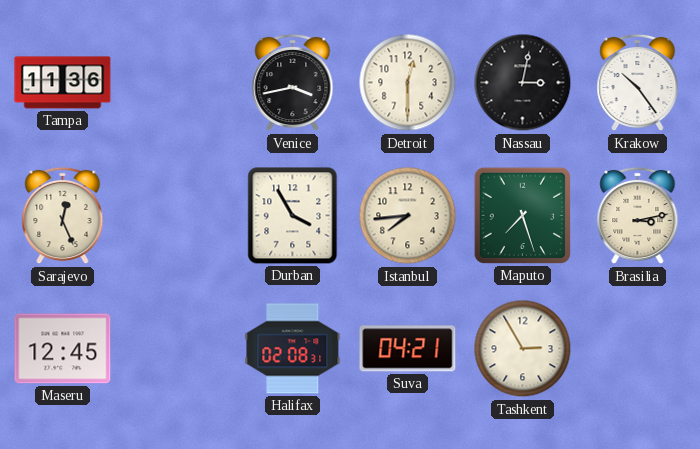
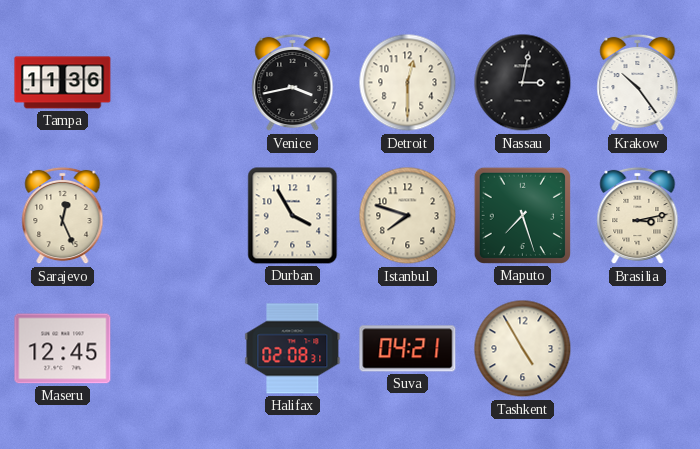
Istanbul: 7:44 -> 7:48 (408, 216)
Tashkent: 2:55 -> 4:55 (523, 349)
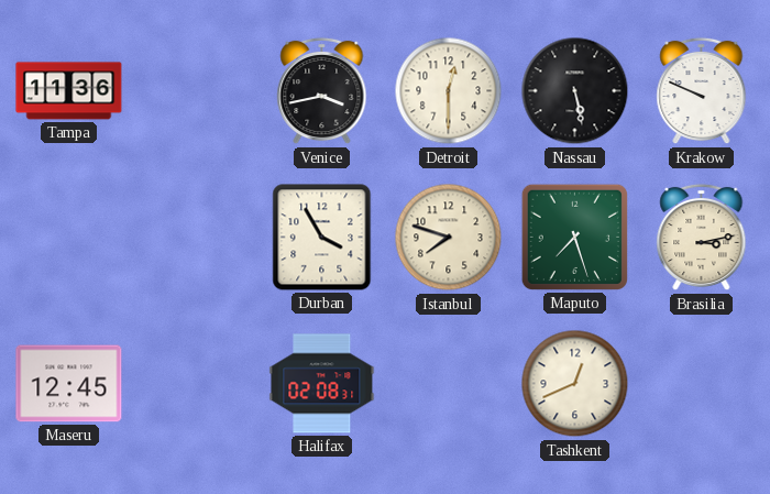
Nassau: 3:02 -> 5:28 (575, 91)
Krakow: 10:24 -> 9:49 (702, 91)
Sarajevo: 12:26 -> none (63, 216)
Suva: 04:21 -> none (408, 349)
Tashkent: 4:55 -> 12:41 (575, 384)
